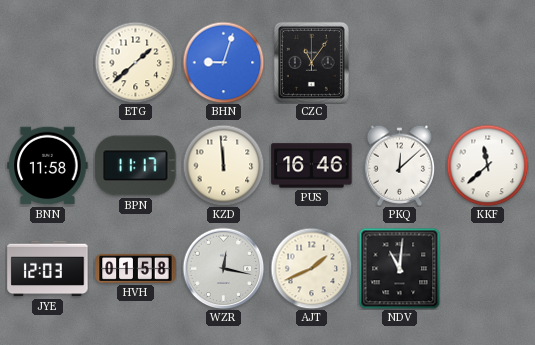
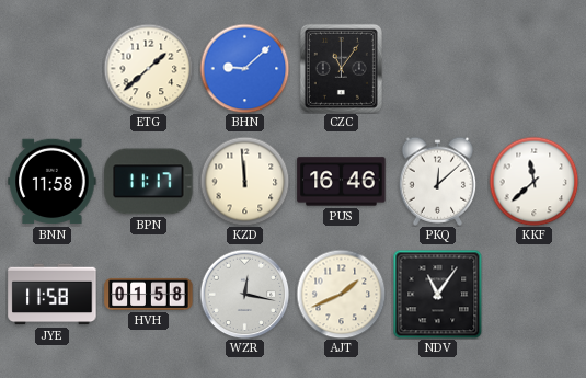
BHN: 9:03 -> 9:08 (244, 68)
JYE: 12:03 -> 11:58 (53, 295)
NDV: 11:01 -> 11:06 (437, 294)
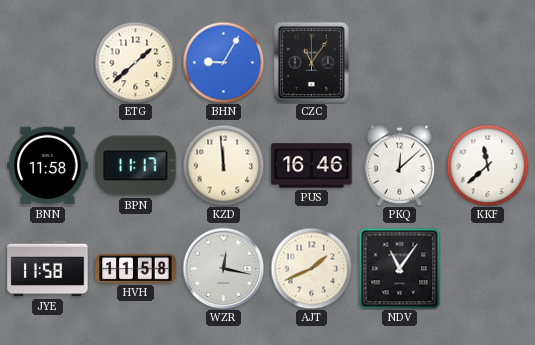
BHN: 9:08 -> 9:05 (223, 62)
HVH: 01:58 -> 11:58 (136, 268)
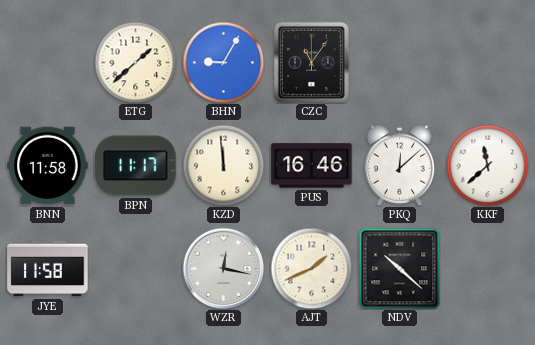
HVH: 11:58 -> none (136, 268)
NDV: 11:06 -> 10:22 (399, 268)
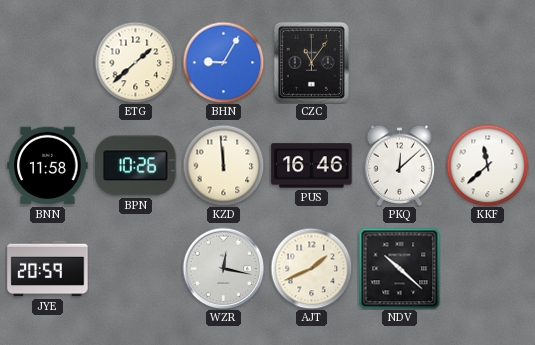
BPN: 11:17 -> 10:26 (136, 166)
JYE: 11:58 -> 20:59 (48, 269)
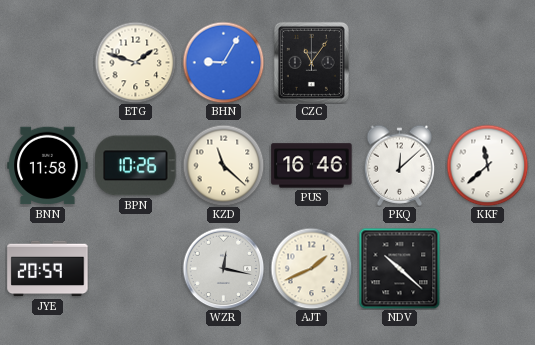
ETG: 1:38 -> 1:48 (135, 62)
KZD: 11:59 -> 11:22 (223, 165)
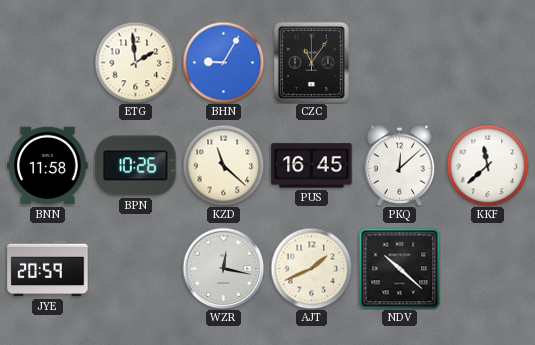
ETG: 1:48 -> 1:59 (135, 62)
PUS: 16:46 -> 16:45 (312, 166)
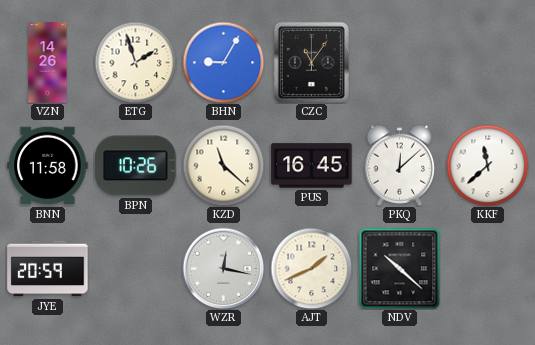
VZN: none -> 14:26 (48, 63)
ETG: 1:59 -> 1:57 (135, 62)
